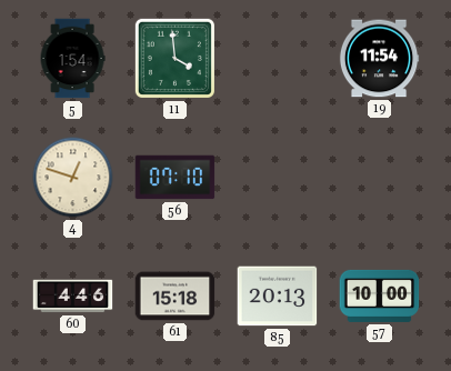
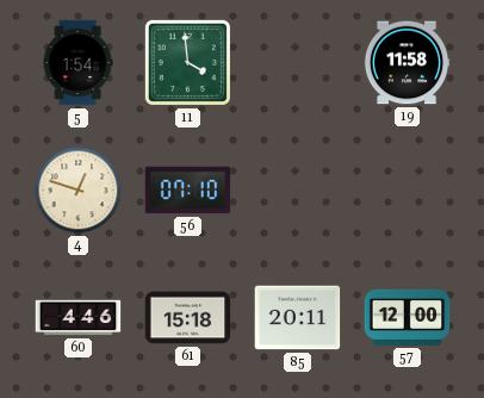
19: 11:54 -> 11:58 (407, 63)
85: 20:13 -> 20:11 (298, 318)
57: 10:00 -> 12:00 (408, 317)
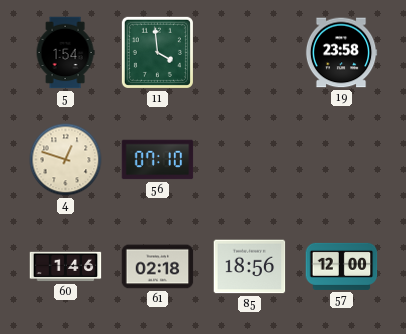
19: 11:58 -> 23:58 (341, 53)
60: 4:46 -> 1:46 (66, 267)
61: 15:18 -> 02:18 (158, 267)
85: 20:11 -> 18:56 (250, 267)
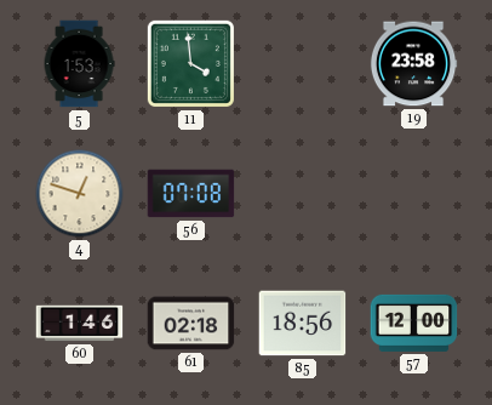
5: 1:54 -> 1:53 (79, 64)
56: 07:10 -> 07:08 (191, 194)
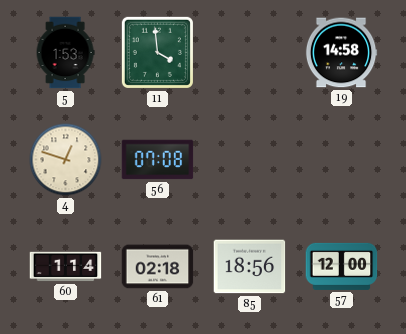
19: 23:58 -> 14:58 (341, 53)
60: 1:46 -> 1:14 (66, 267)
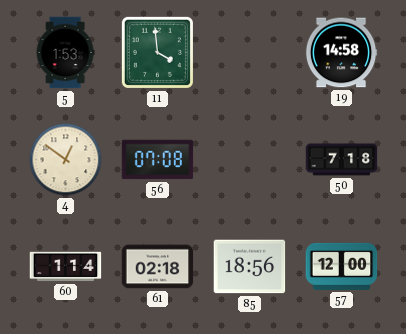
4: 12:48 -> 12:51 (66, 160)
50: none -> 7:18 (342, 160)
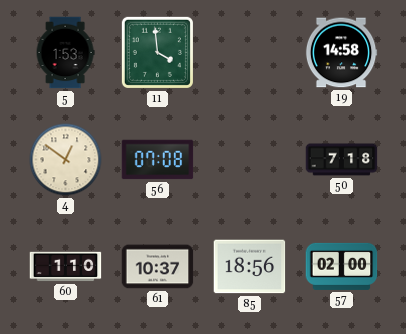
60: 1:14 -> 1:10 (66, 267)
61: 02:18 -> 10:37 (158, 267)
57: 12:00 -> 02:00 (342, 266)
